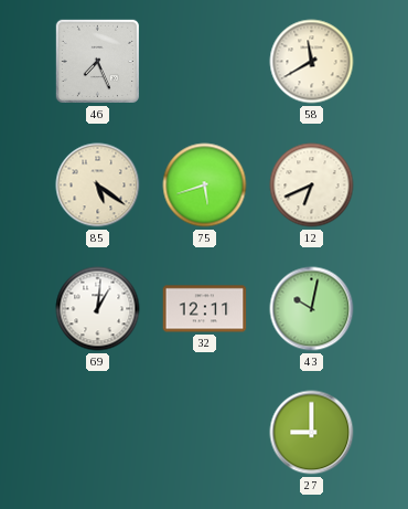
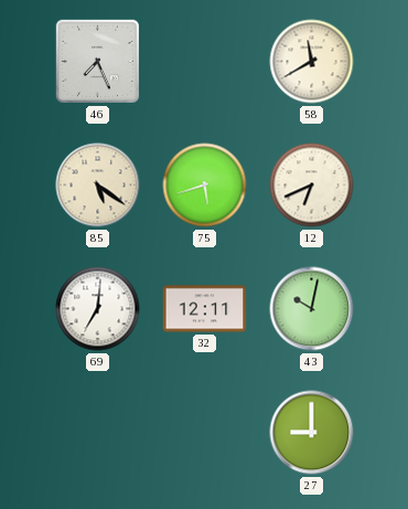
69: 1:01 -> 7:01 (98, 309)
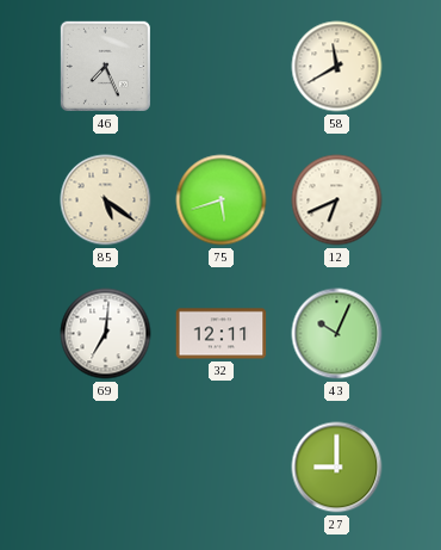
43: 10:02 -> 10:04 (337, 334)
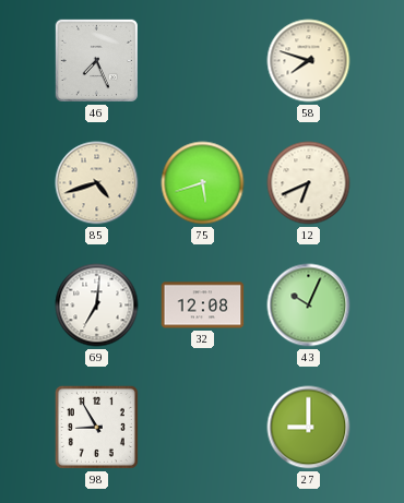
58: 11:40 -> 7:48 (309, 61)
85: 5:21 -> 4:42 (97, 183)
32: 12:11 -> 12:08 (203, 306)
98: none -> 8:55 (96, 427)
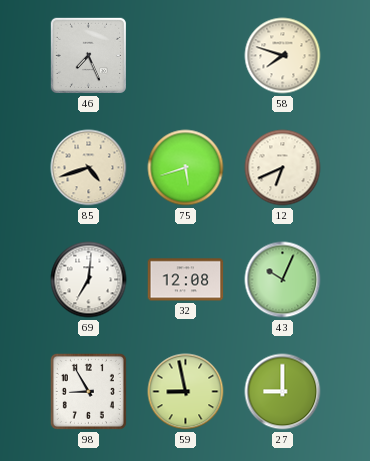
59: none -> 8:58 (186, 392)
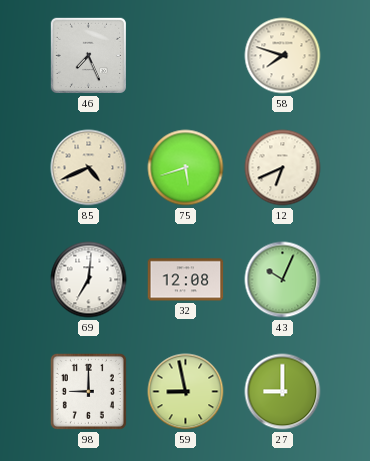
85: 4:42 -> 4:41 (89, 168)
98: 8:55 -> 9:00 (88, 391)
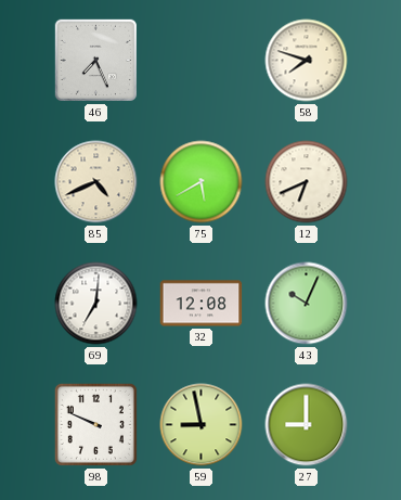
75: 5:42 -> 5:40 (202, 182)
98: 9:00 -> 9:49 (95, 424)
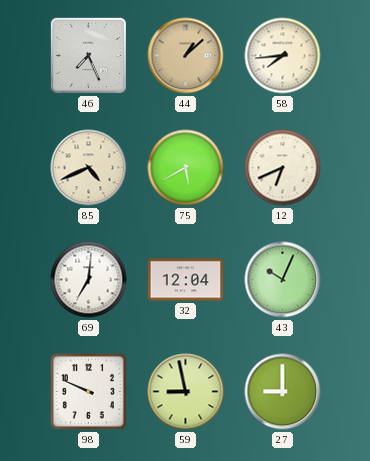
44: none -> 1:08 (186, 56)
58: 7:48 -> 7:44 (283, 56)
32: 12:08 -> 12:04 (186, 280)
